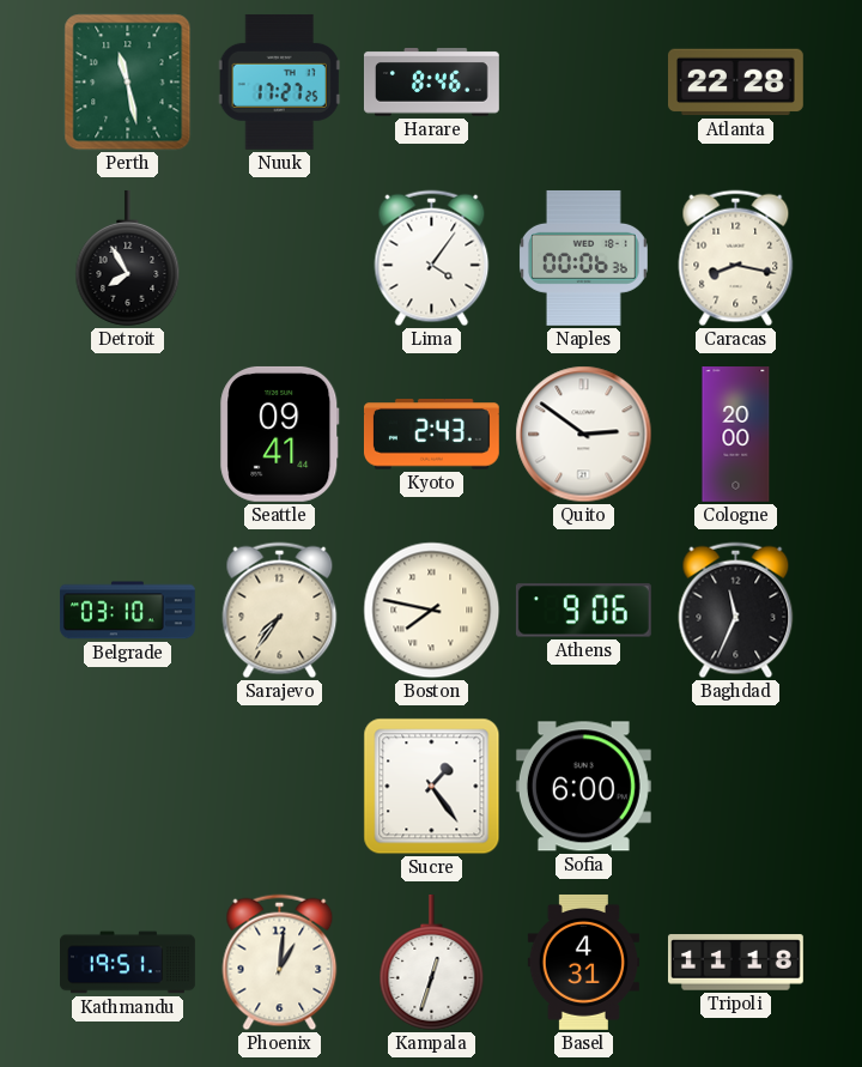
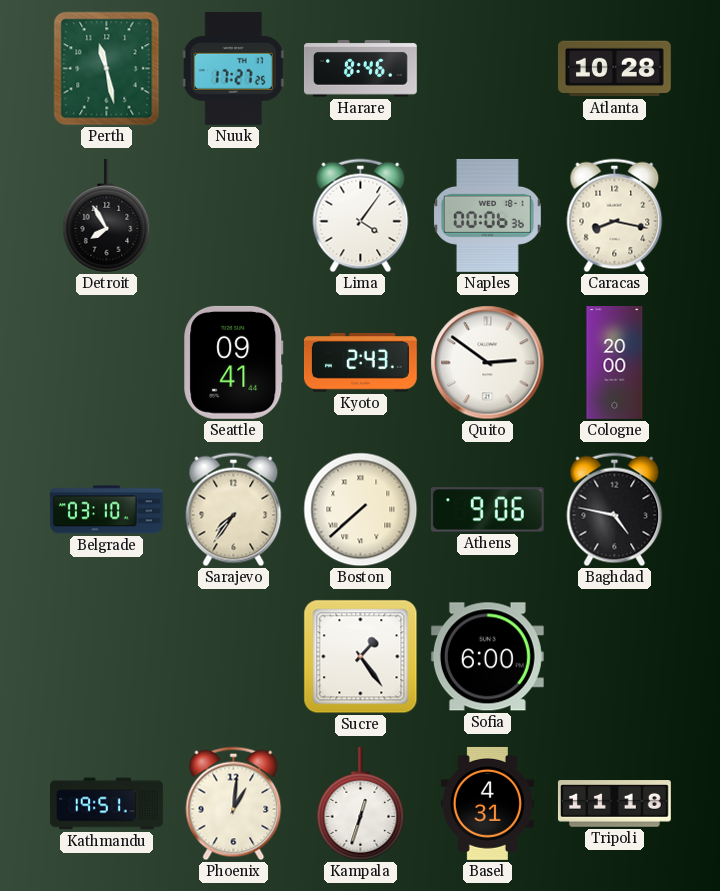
Atlanta: 22:28 -> 10:28 (614, 69)
Boston: 7:47 -> 7:38 (361, 510)
Baghdad: 11:34 -> 4:47 (615, 510)
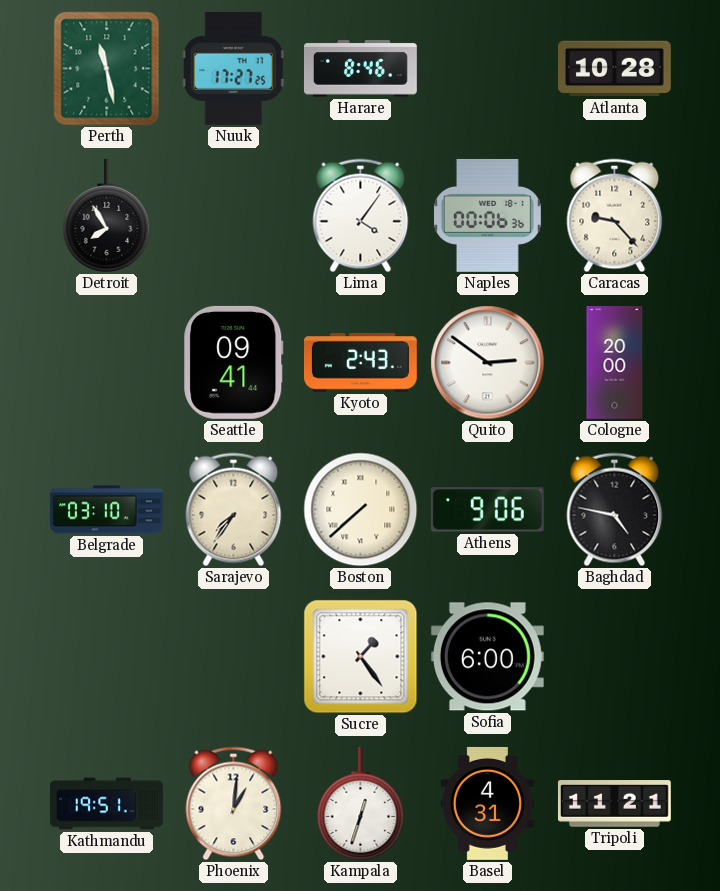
Caracas: 8:17 -> 9:23 (615, 216)
Tripoli: 11:18 -> 11:21 (614, 804)
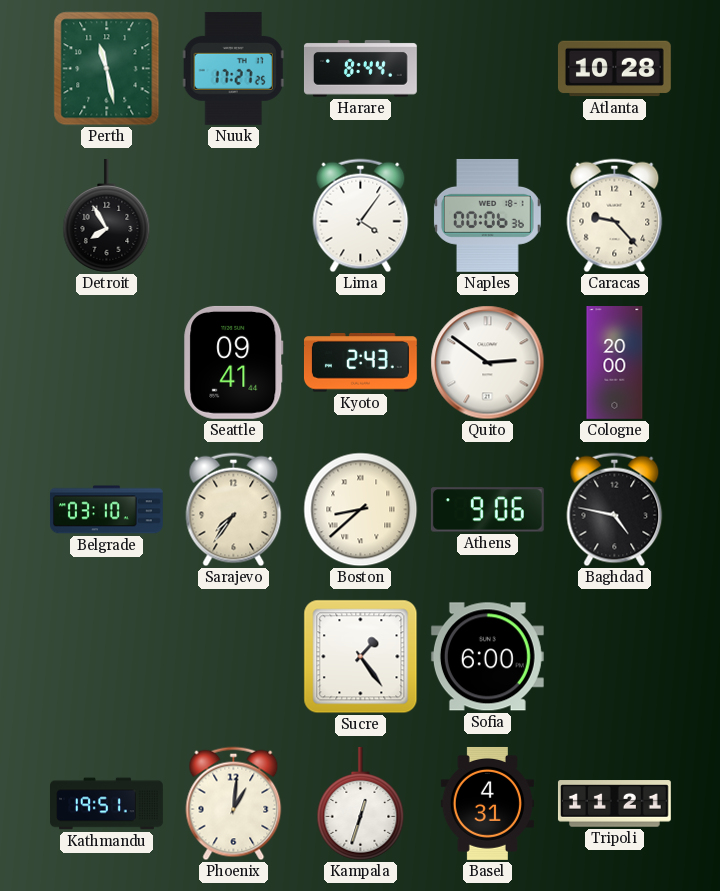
Harare: 8:46 -> 8:44 (361, 69)
Boston: 7:38 -> 8:38 (361, 510)
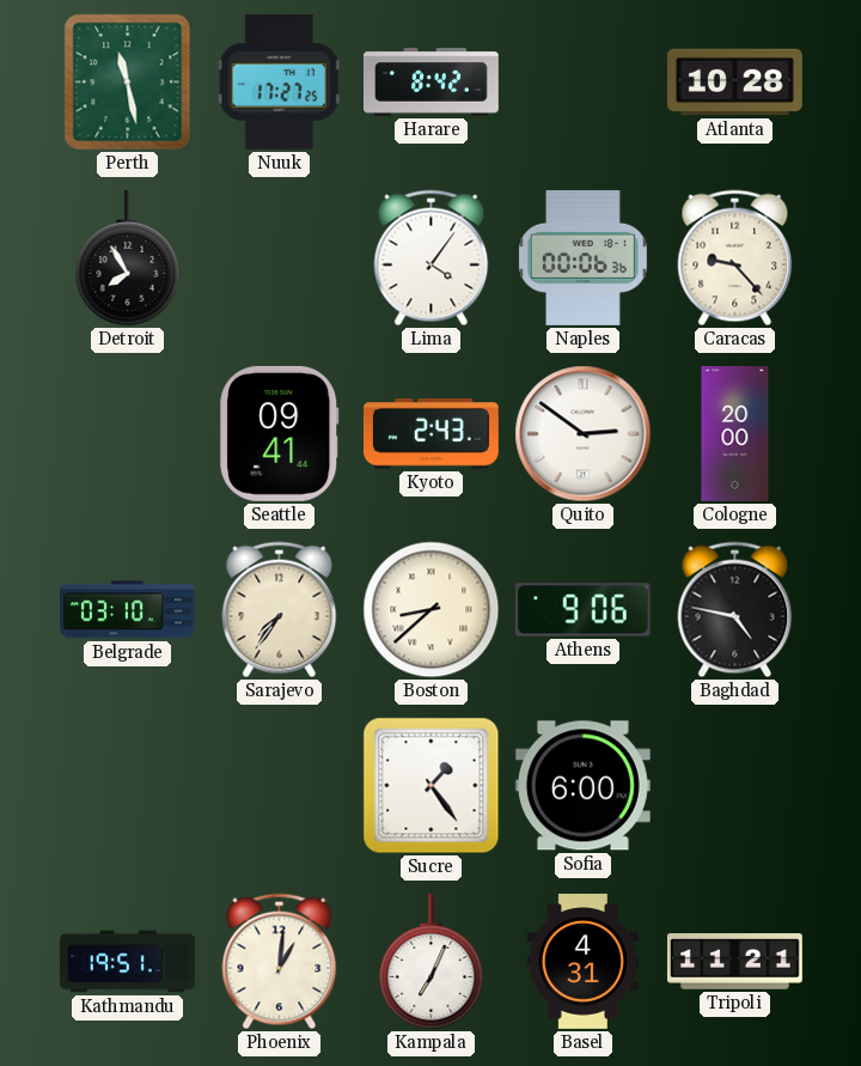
Harare: 8:44 -> 8:42 (432, 83)
Kampala: 12:33 -> 7:04 (432, 961)
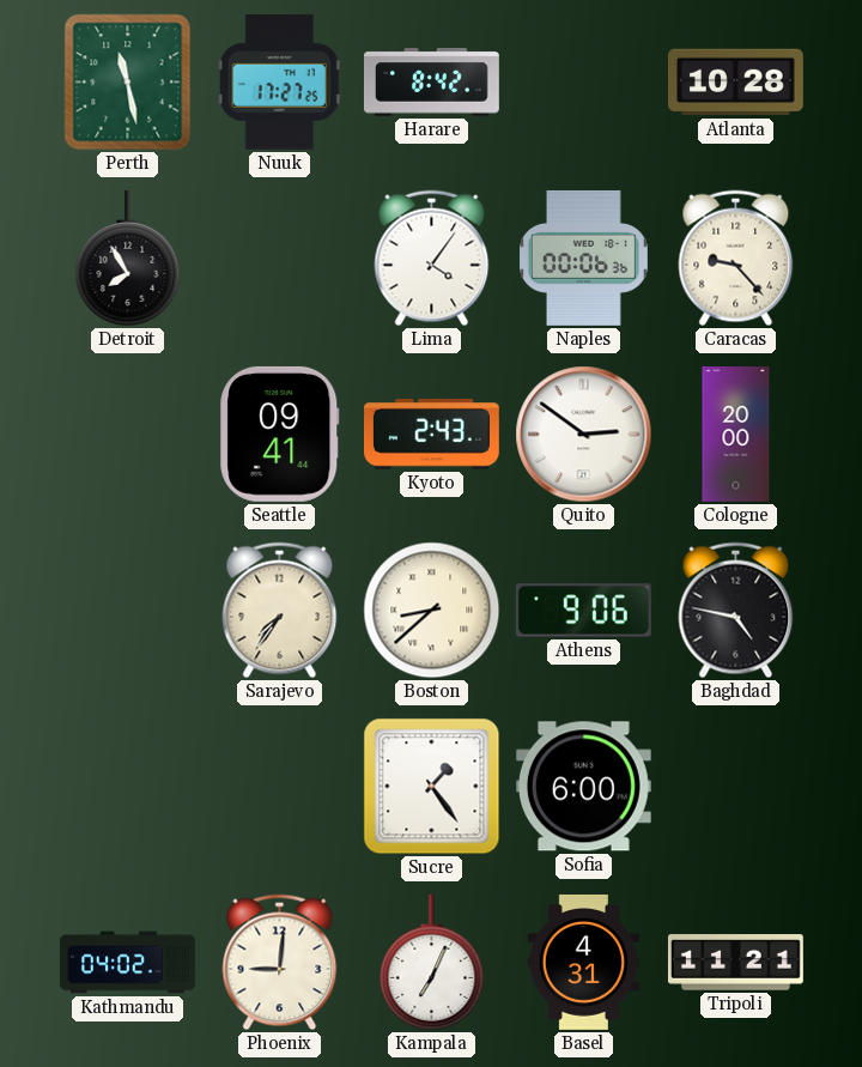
Belgrade: 03:10 -> none (127, 610)
Kathmandu: 19:51 -> 04:02 (128, 963)
Phoenix: 1:01 -> 9:01 (280, 963)
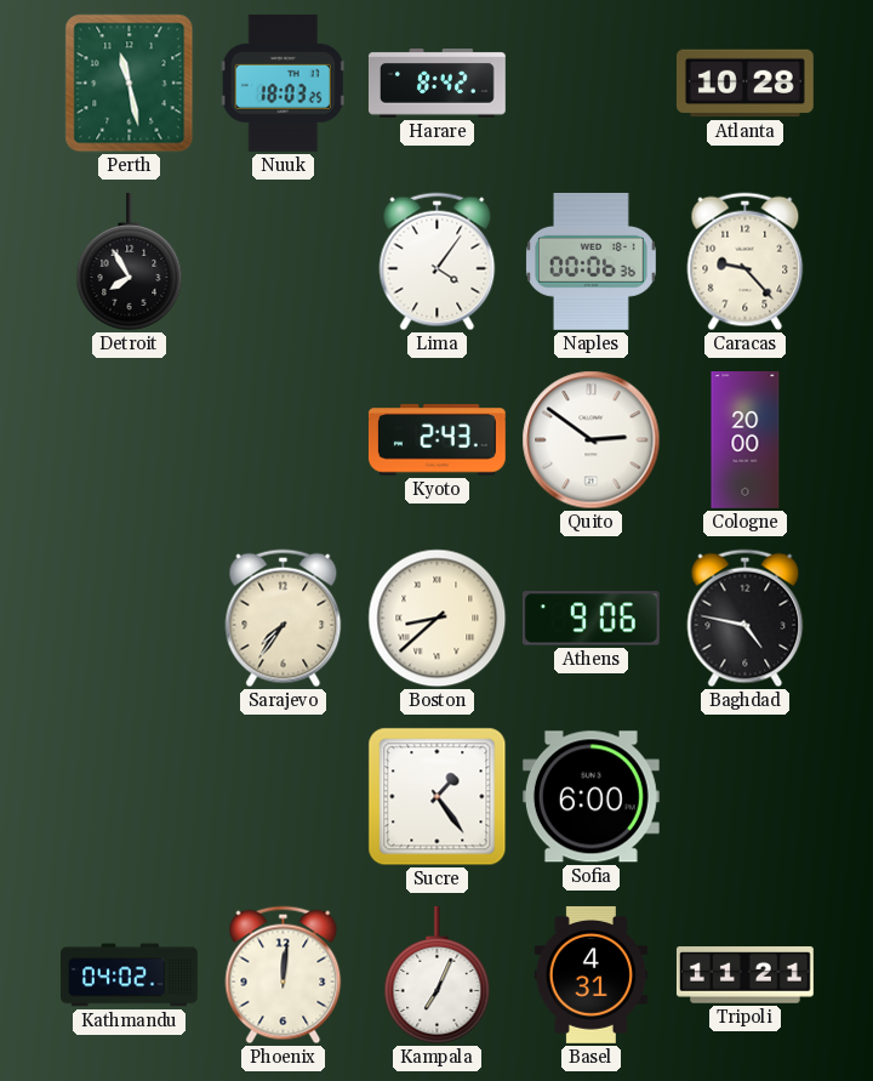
Nuuk: 17:27 -> 18:03 (283, 83)
Seattle: 09:41 -> none (280, 434)
Phoenix: 9:01 -> 12:01 (284, 975)
